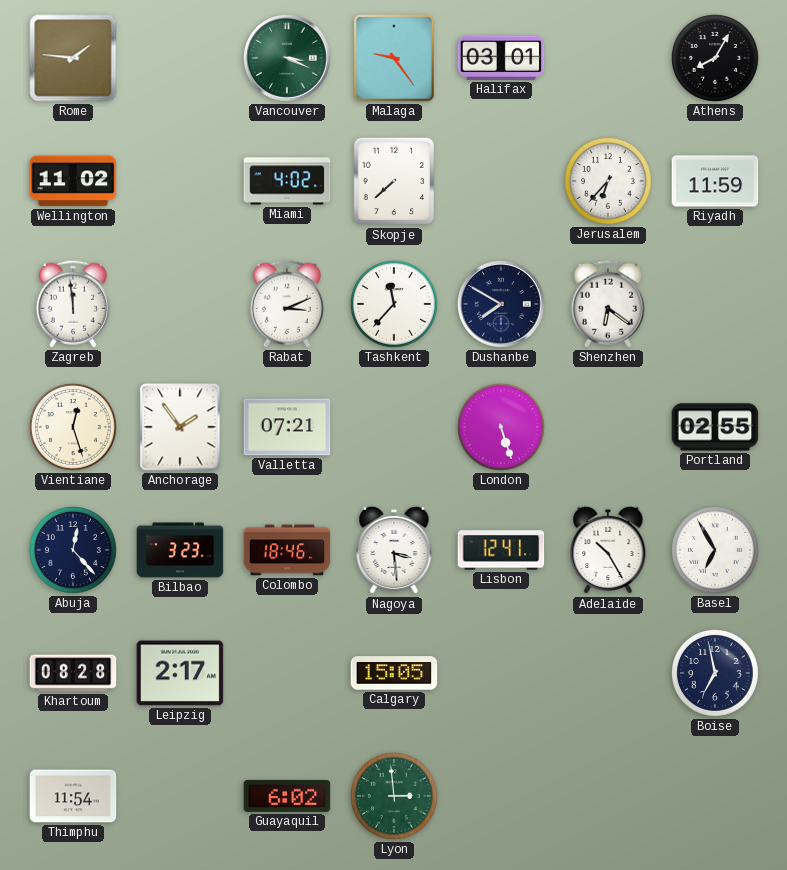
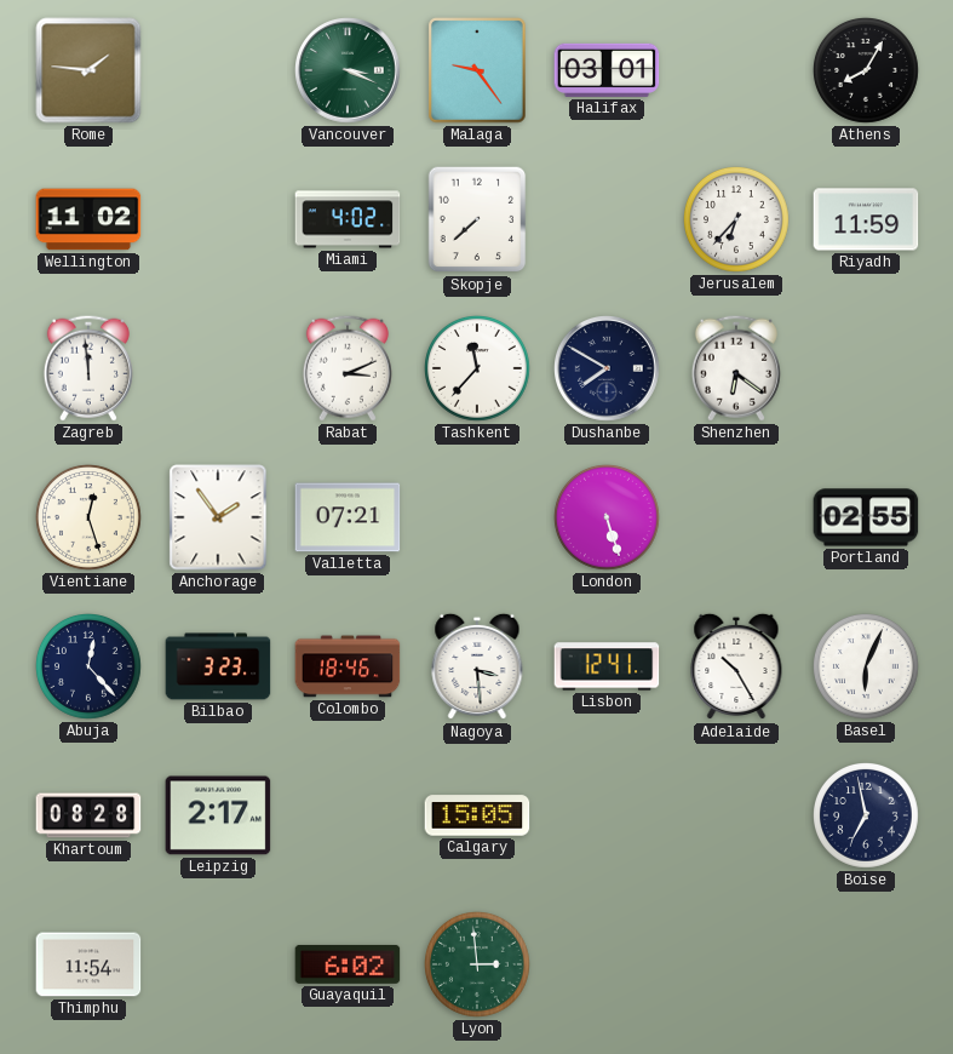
Basel: 6:55 -> 6:04 (867, 668)
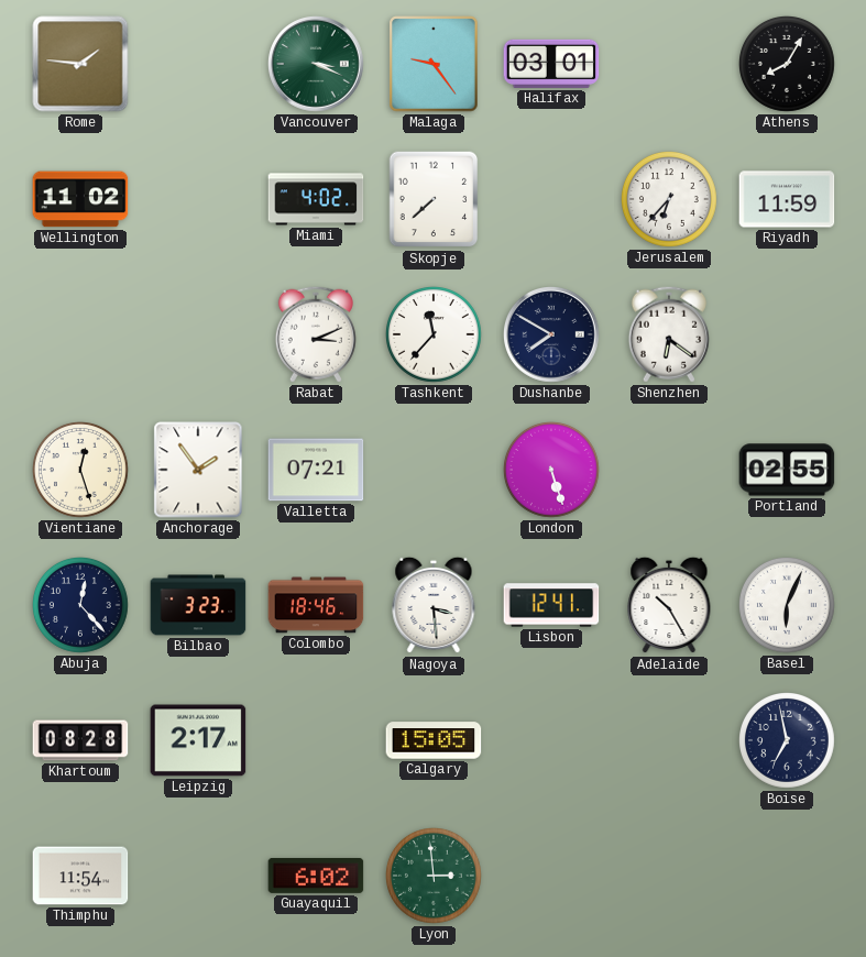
Zagreb: 11:59 -> none (88, 368)
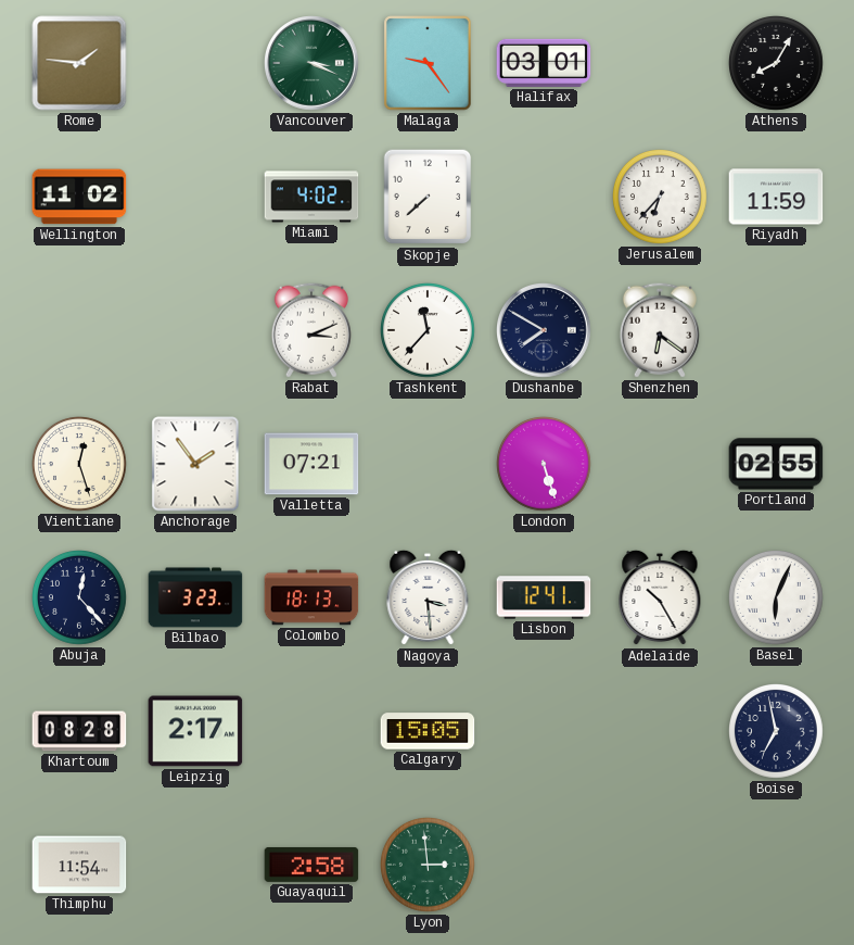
Colombo: 18:46 -> 18:13 (311, 597)
Guayaquil: 6:02 -> 2:58 (311, 865)
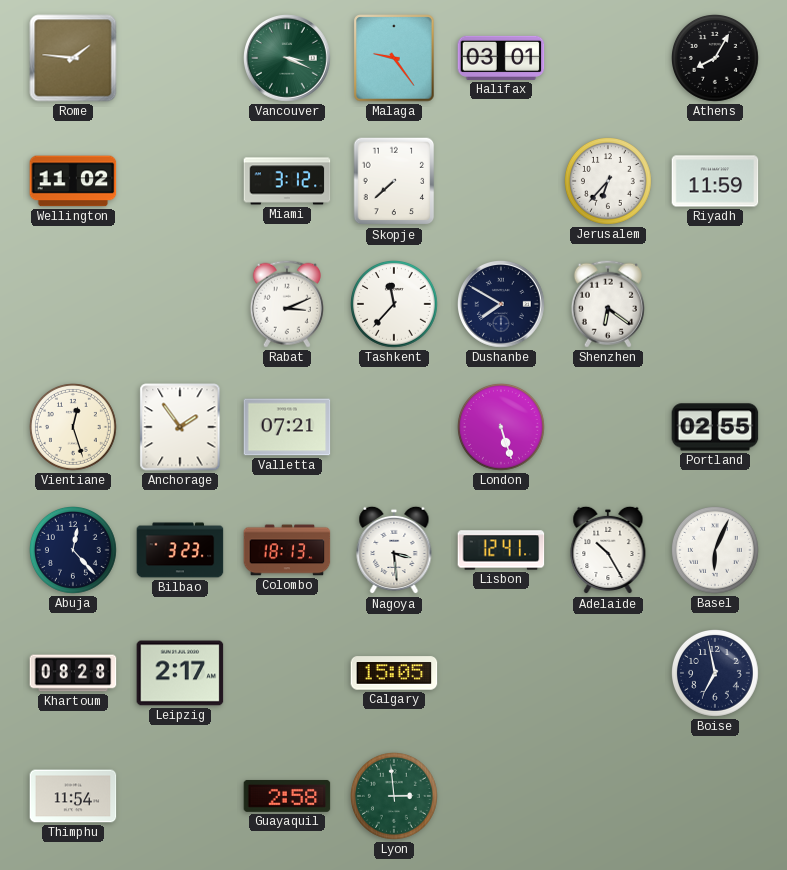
Miami: 4:02 -> 3:12 (287, 181)
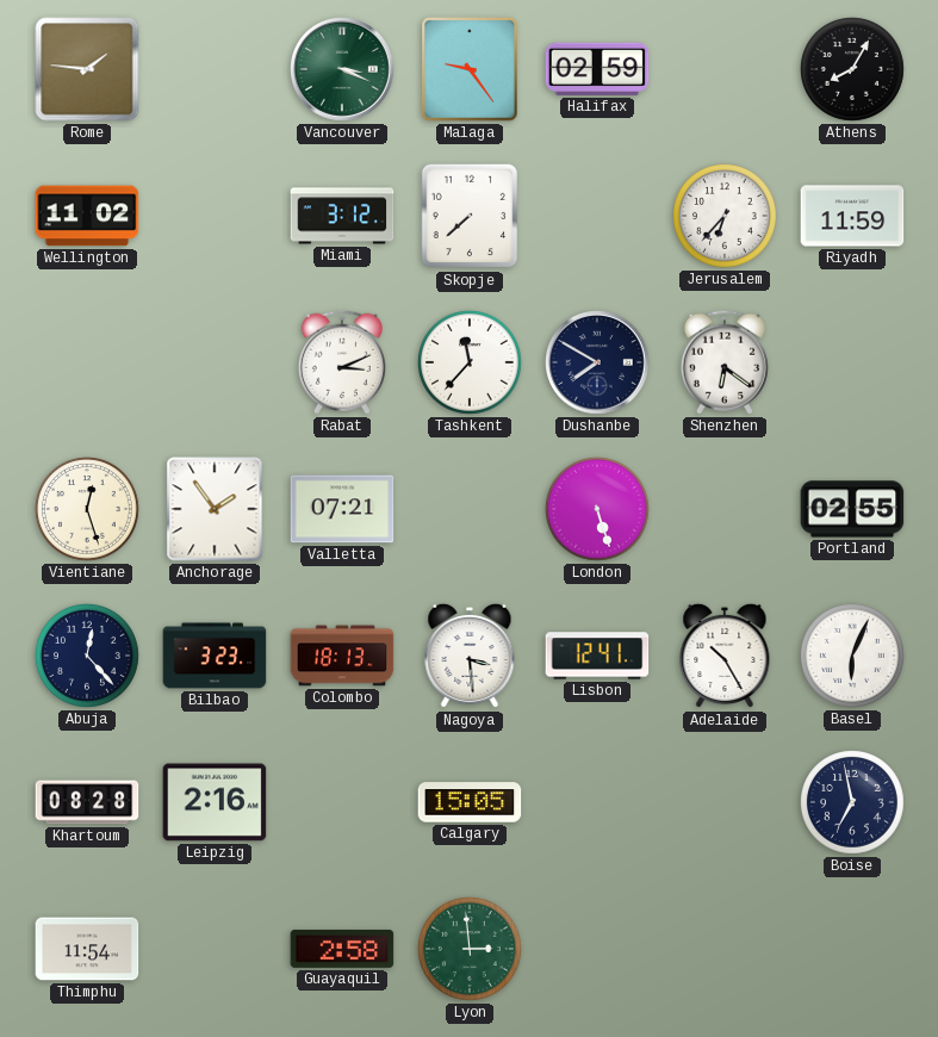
Halifax: 03:01 -> 02:59 (597, 69)
Leipzig: 2:17 -> 2:16 (215, 802)
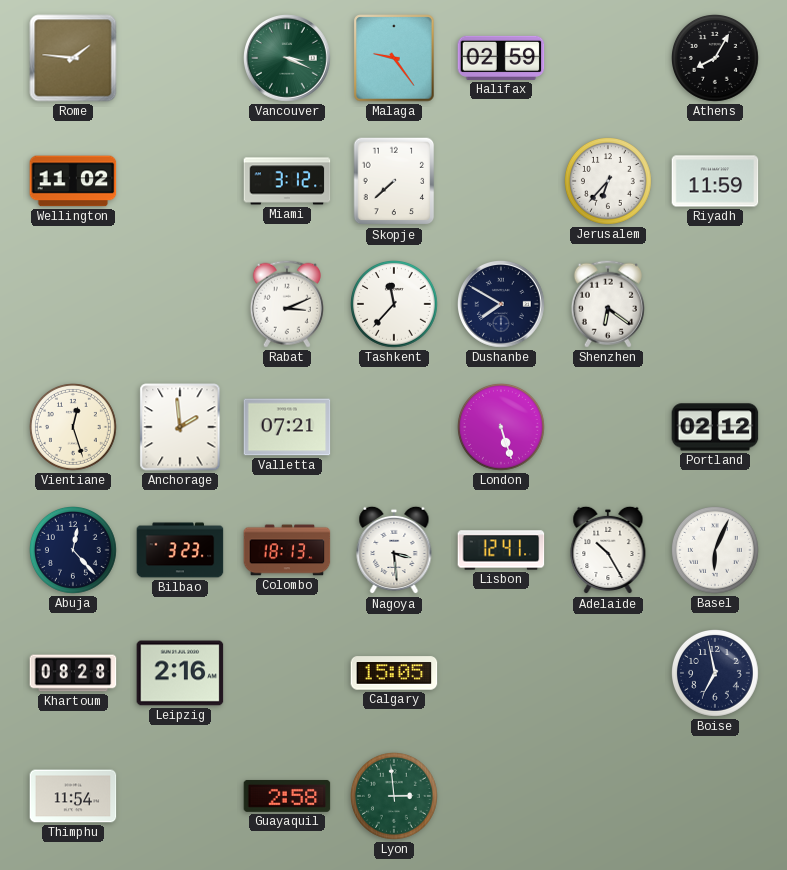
Anchorage: 1:54 -> 1:59 (180, 427)
Portland: 02:55 -> 02:12 (715, 427)
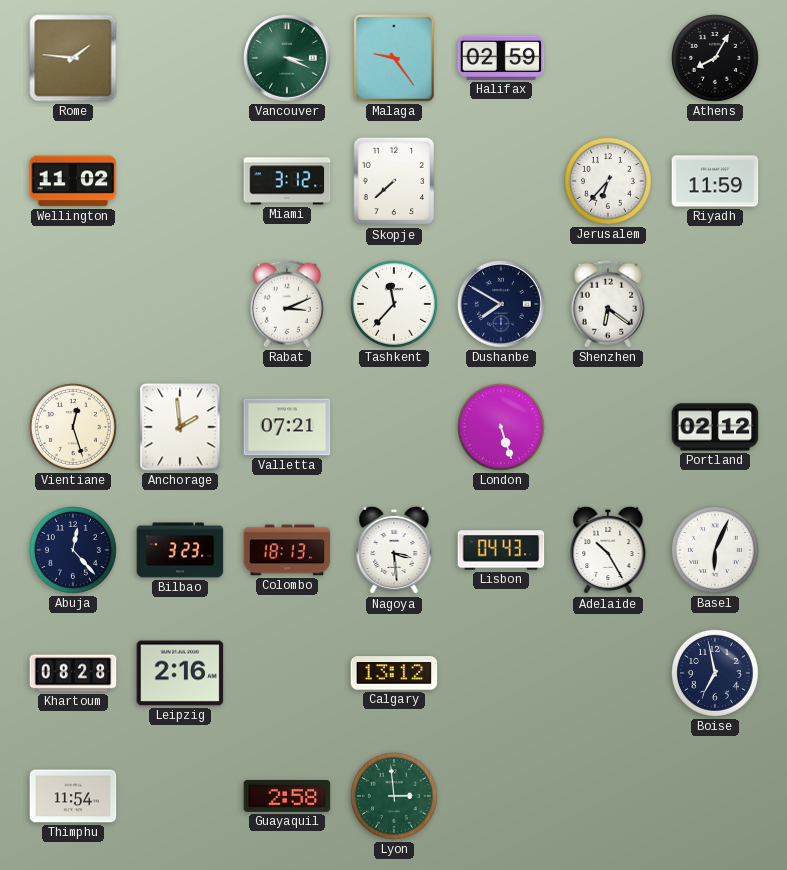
Lisbon: 12:41 -> 04:43 (501, 550)
Calgary: 15:05 -> 13:12 (394, 673)
